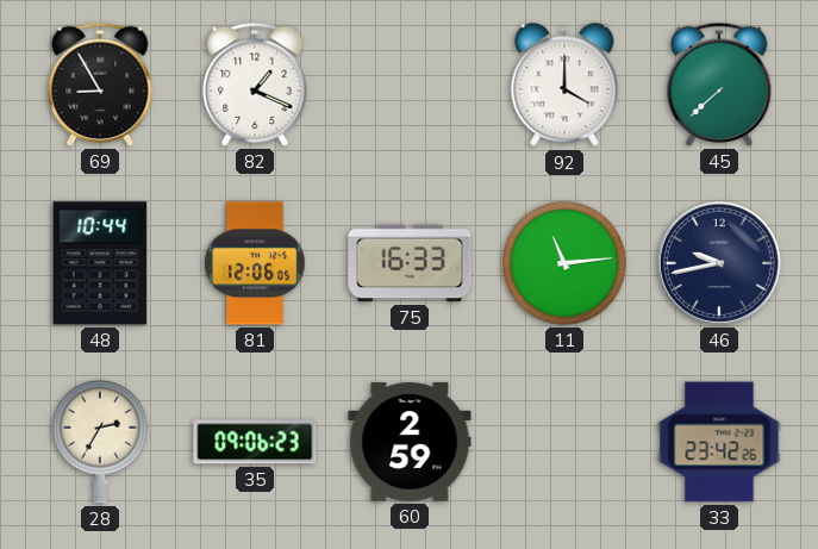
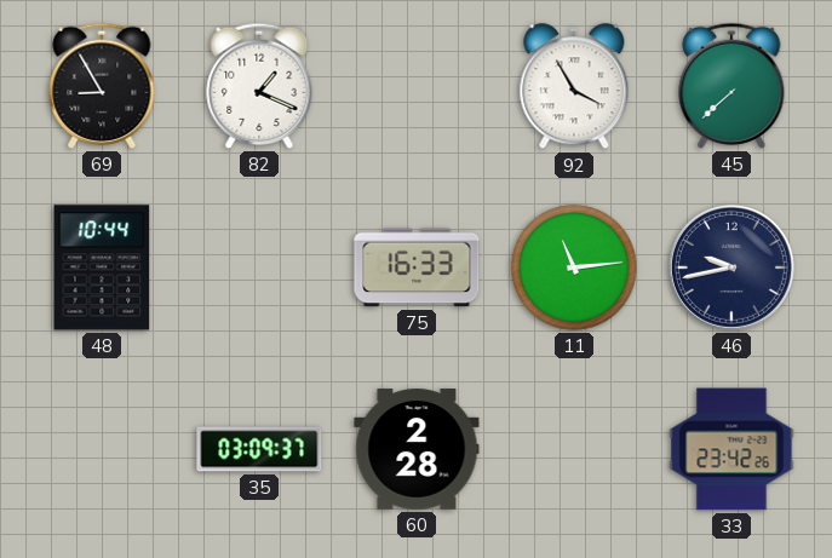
92: 4:00 -> 3:55 (574, 87)
81: 12:06 -> none (255, 263)
28: 2:35 -> none (100, 442)
35: 09:06 -> 03:09 (259, 449)
60: 2:59 -> 2:28 (417, 449)
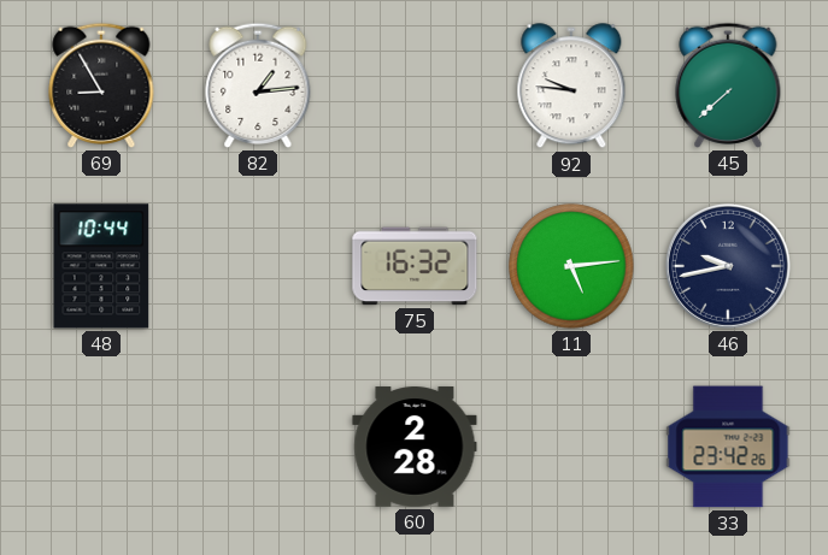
82: 1:19 -> 1:14 (258, 85)
92: 3:55 -> 9:46 (571, 87)
75: 16:33 -> 16:32 (415, 266)
11: 11:14 -> 5:14 (571, 266)
35: 03:09 -> none (259, 449)
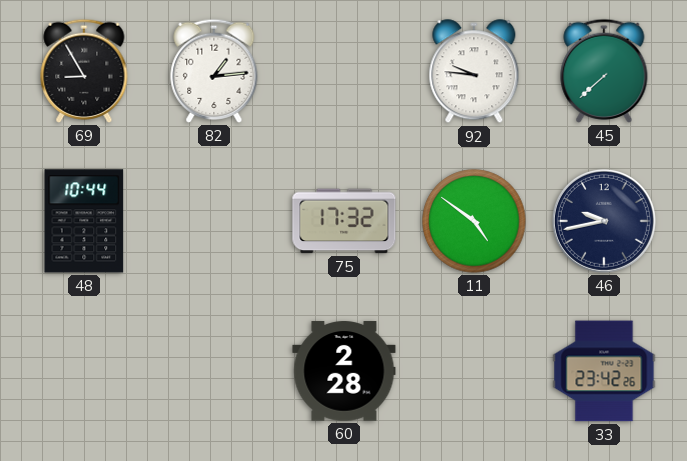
75: 16:32 -> 17:32 (344, 221)
11: 5:14 -> 4:51 (474, 221)
